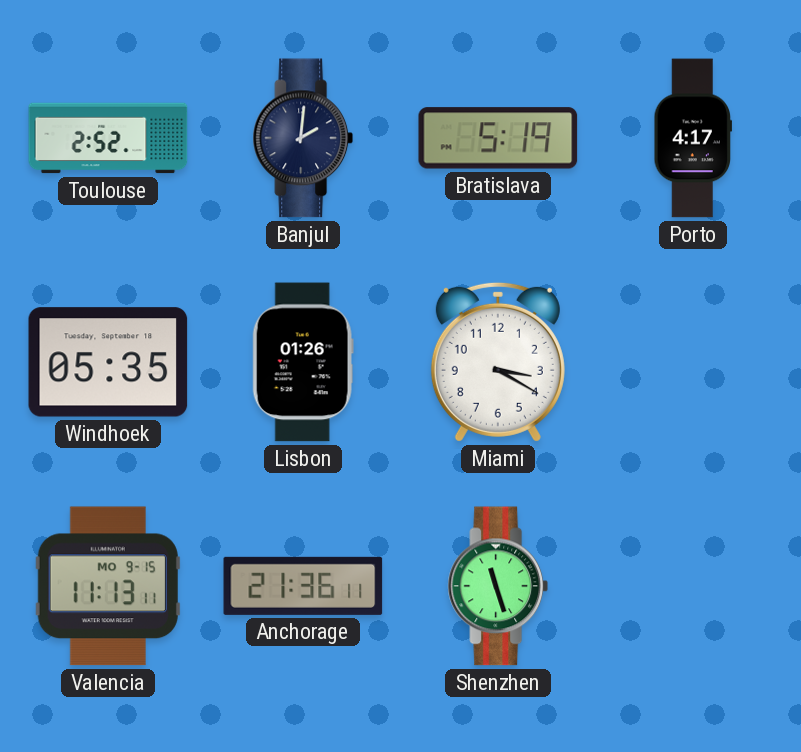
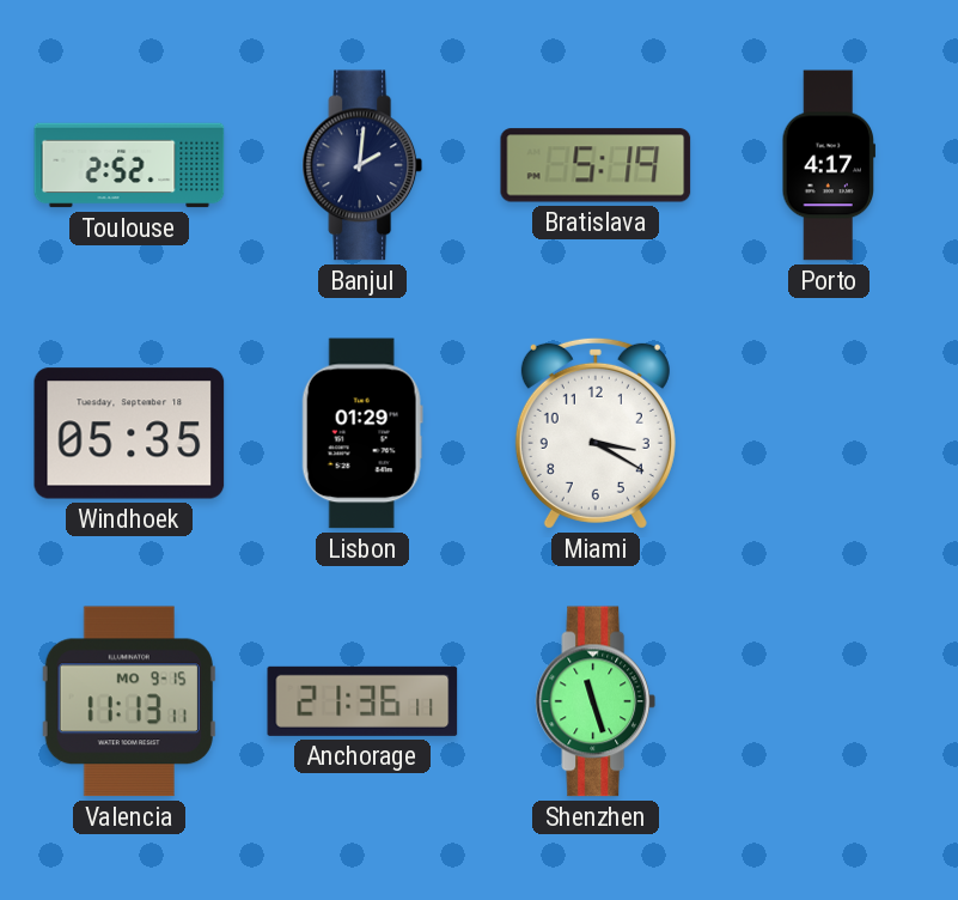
Lisbon: 01:26 -> 01:29 (362, 433)
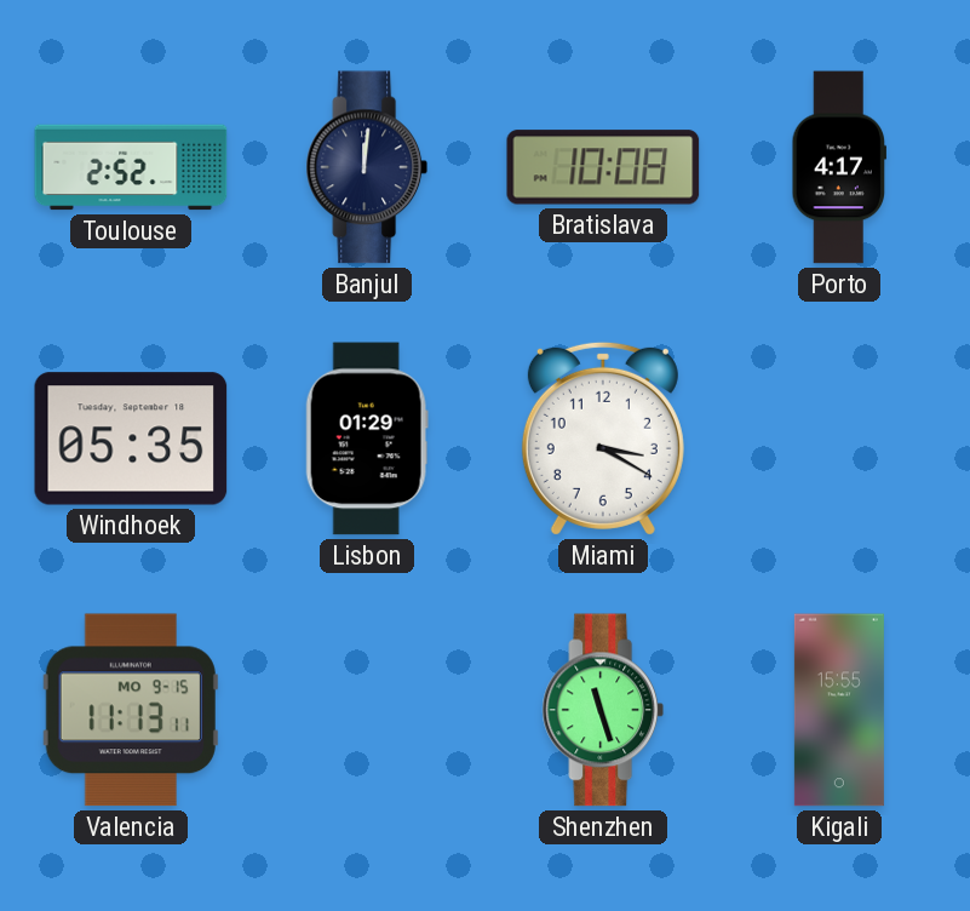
Banjul: 2:01 -> 12:01 (367, 167)
Bratislava: 5:19 -> 10:08 (603, 167)
Anchorage: 21:36 -> none (362, 701)
Kigali: none -> 15:55 (839, 710)
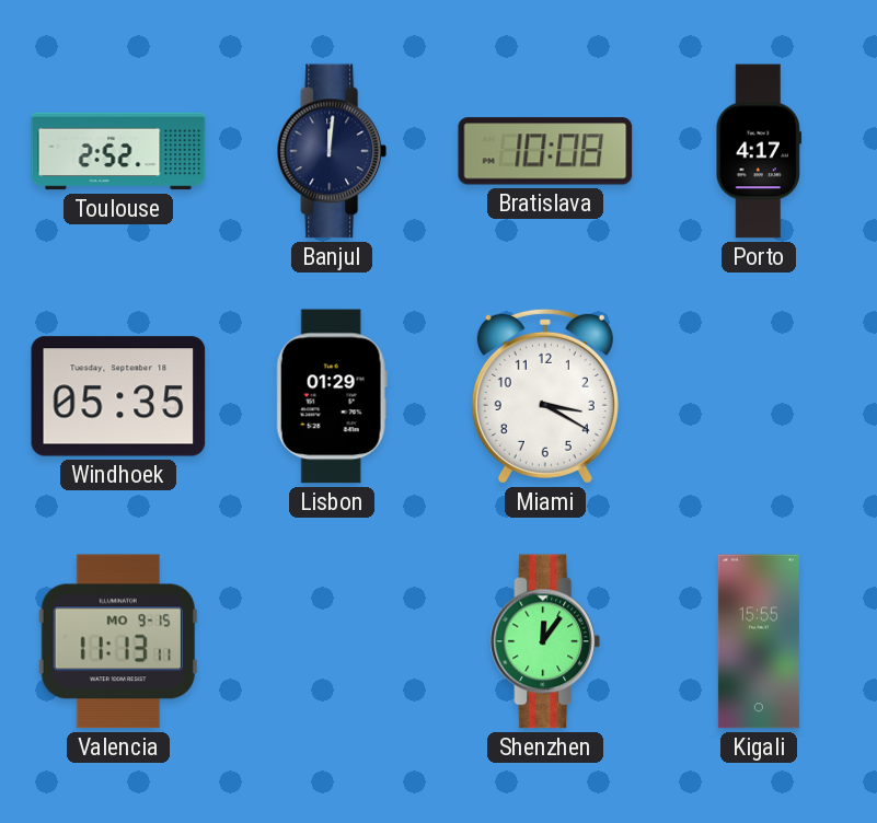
Shenzhen: 11:27 -> 12:06 (545, 641)
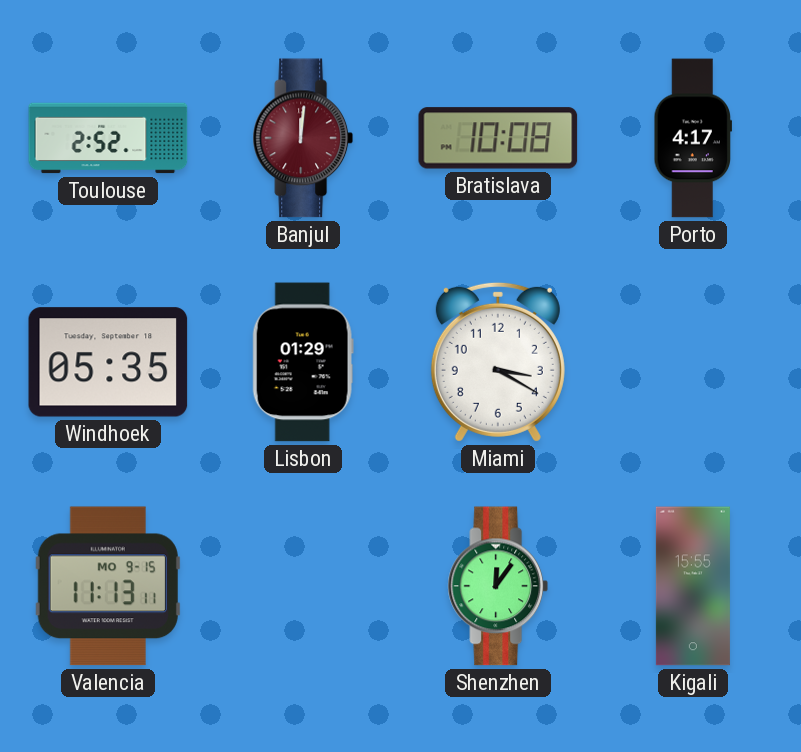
Banjul dial: navy -> burgundy (303, 138)
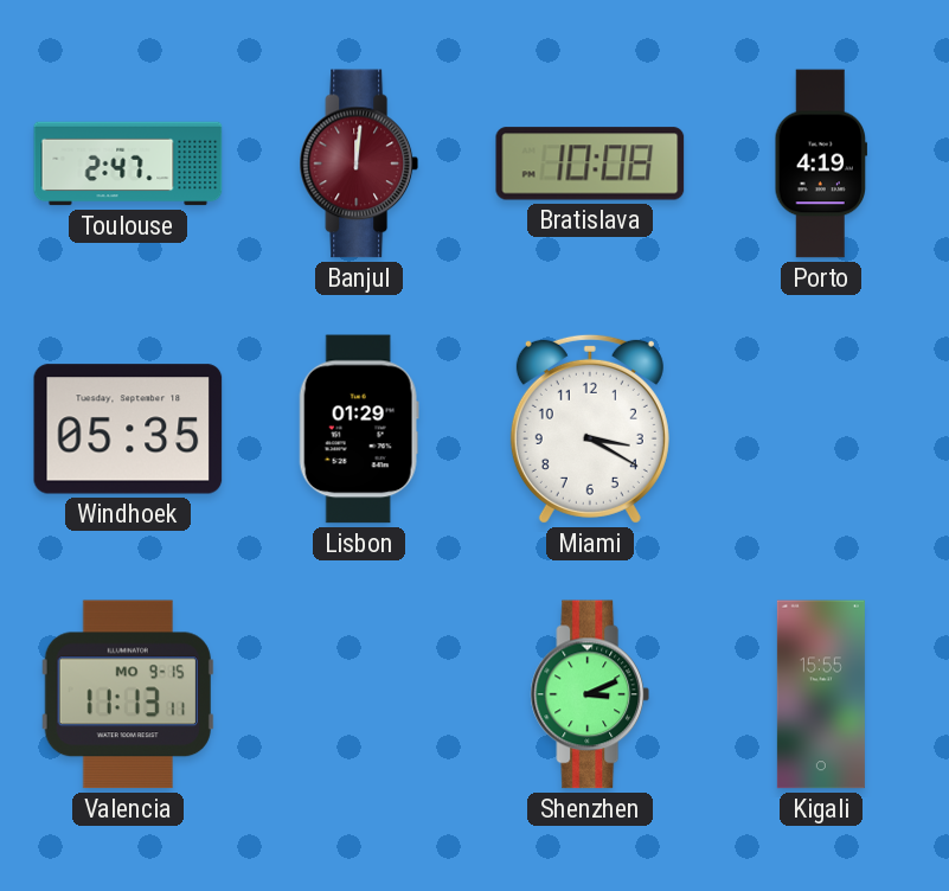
Toulouse: 2:52 -> 2:47 (128, 164)
Porto: 4:17 -> 4:19 (821, 164)
Shenzhen: 12:06 -> 3:11 (590, 694)
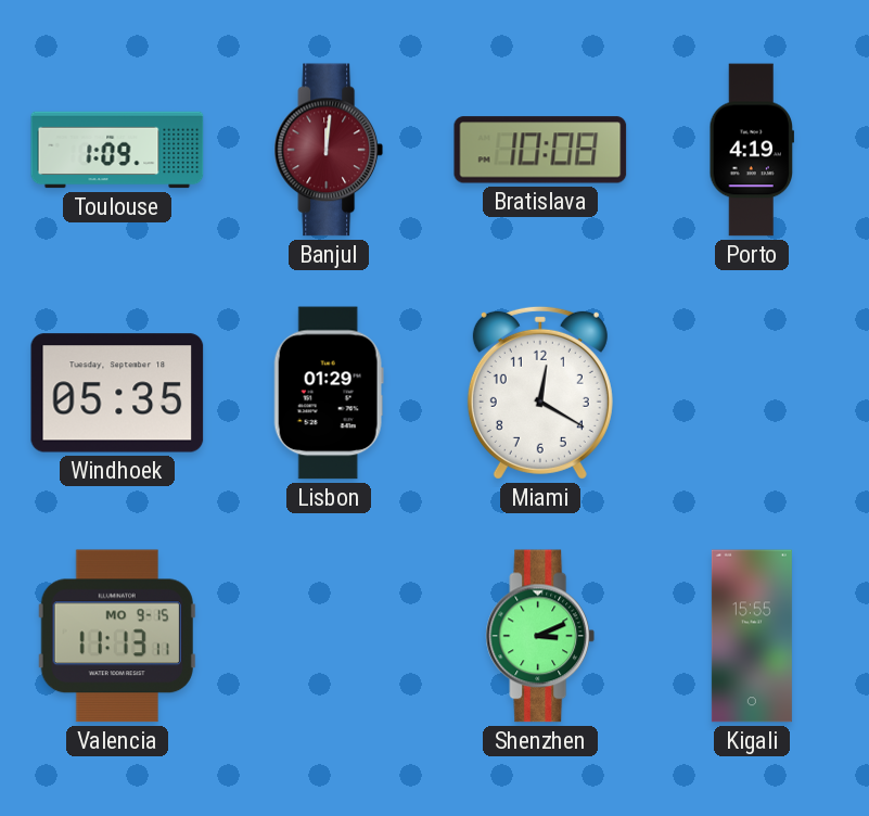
Toulouse: 2:47 -> 1:09 (117, 150)
Miami: 3:20 -> 12:20 (540, 393)
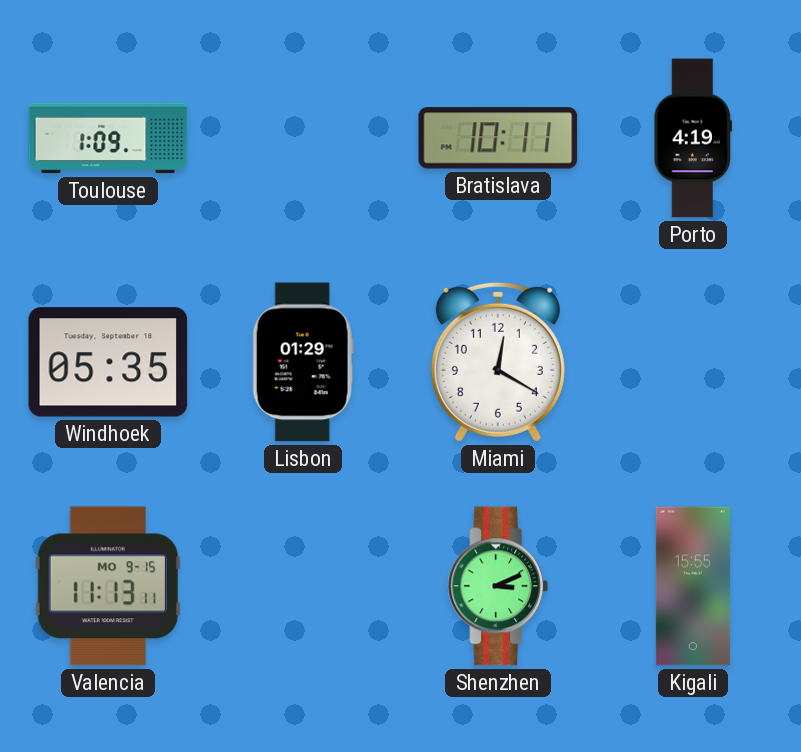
Banjul: 12:01 -> none (329, 150)
Bratislava: 10:08 -> 10:11 (498, 138)
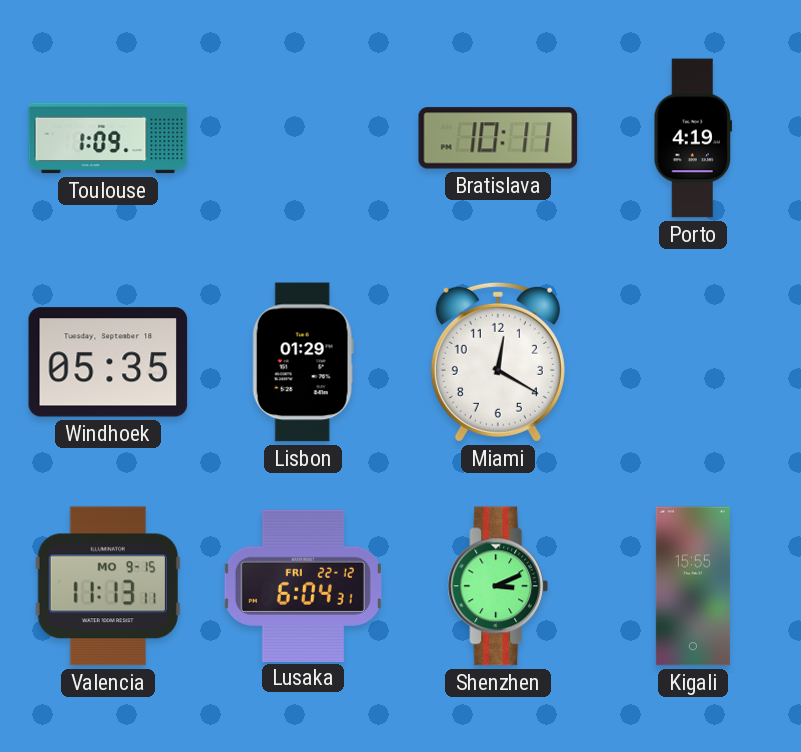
Lusaka: none -> 6:04 (303, 585)
